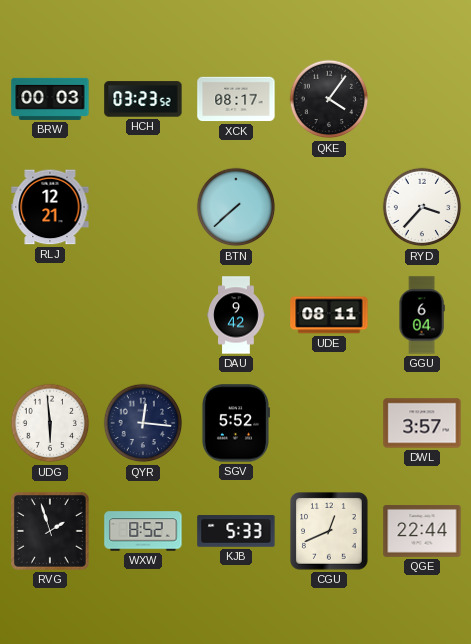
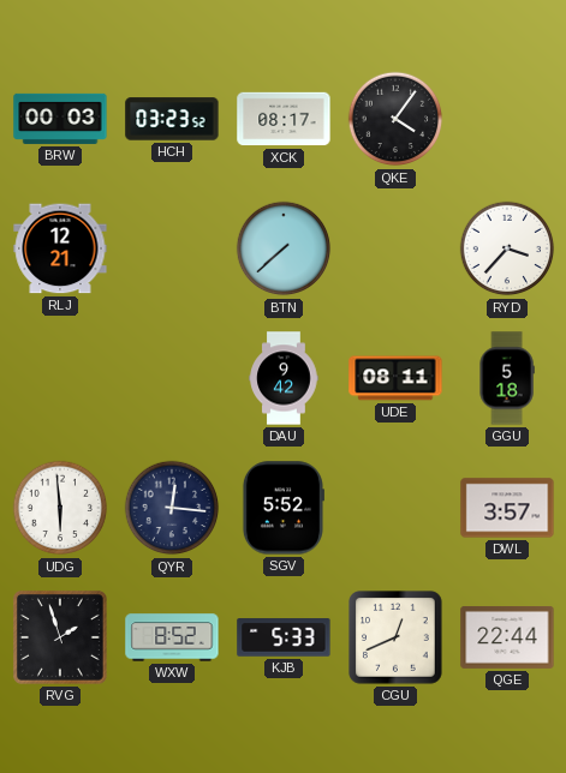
GGU: 6:04 -> 5:18 (507, 378)
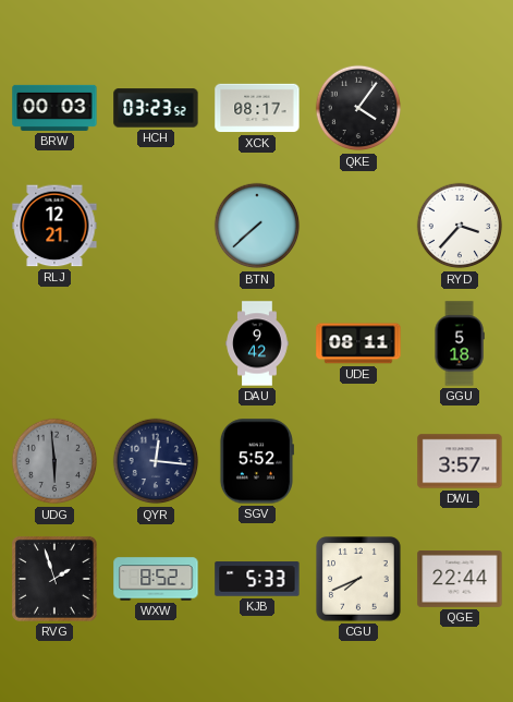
UDG dial: white -> grey (54, 461)
CGU: 12:41 -> 7:41 (358, 579)
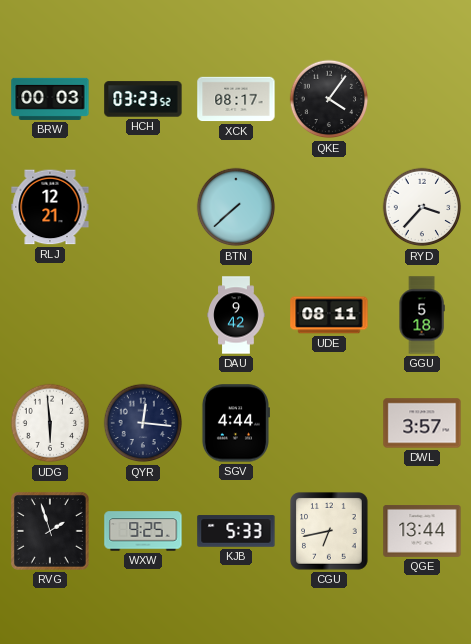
UDG dial: grey -> white (50, 423)
SGV: 5:52 -> 4:44 (235, 423)
WXW: 8:52 -> 9:25 (143, 531)
CGU: 7:41 -> 6:43 (329, 531)
QGE: 22:44 -> 13:44 (422, 532)
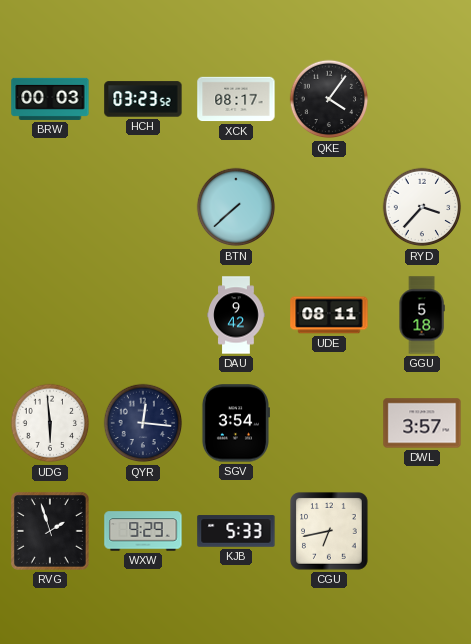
RLJ: 12:21 -> none (50, 207)
SGV: 4:44 -> 3:54 (235, 423)
WXW: 9:25 -> 9:29 (143, 531)
QGE: 13:44 -> none (422, 532)
